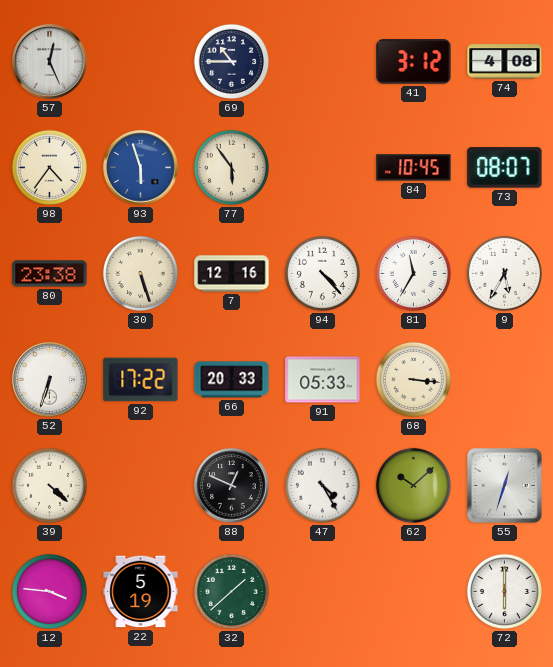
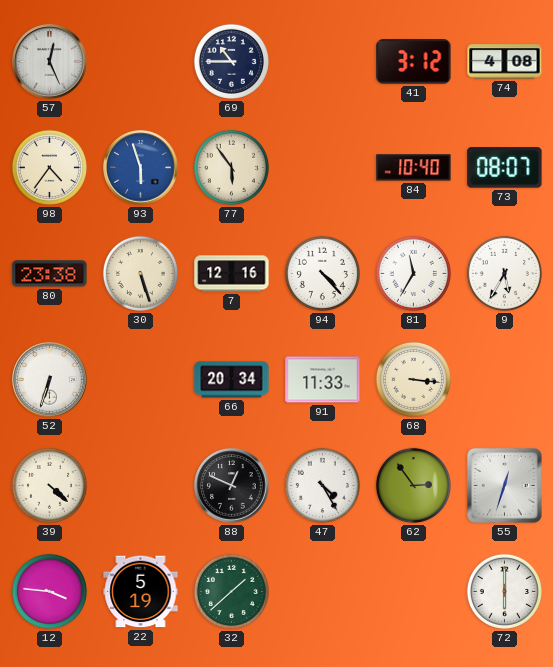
84: 10:45 -> 10:40 (414, 168)
92: 17:22 -> none (141, 380)
66: 20:33 -> 20:34 (232, 380)
91: 05:33 -> 11:33 (323, 380)
62: 10:08 -> 2:54 (413, 485)
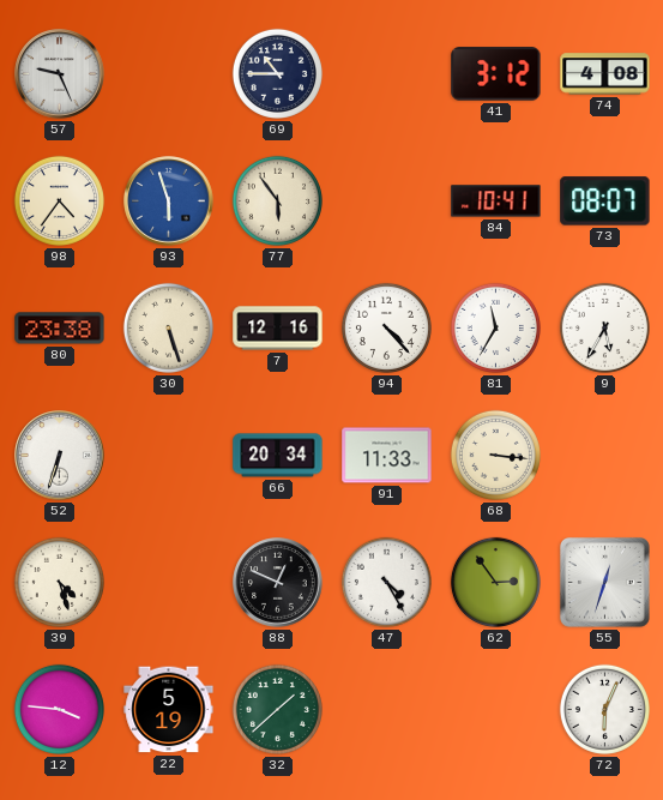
57: 12:26 -> 9:26 (60, 74)
84: 10:40 -> 10:41 (496, 201)
39: 4:22 -> 4:27 (59, 582)
72: 6:00 -> 6:04 (604, 709)
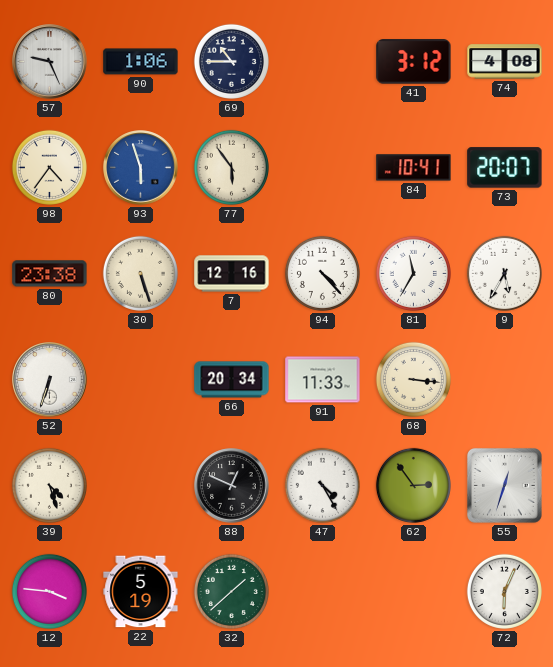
90: none -> 1:06 (141, 62)
73: 08:07 -> 20:07 (505, 168)
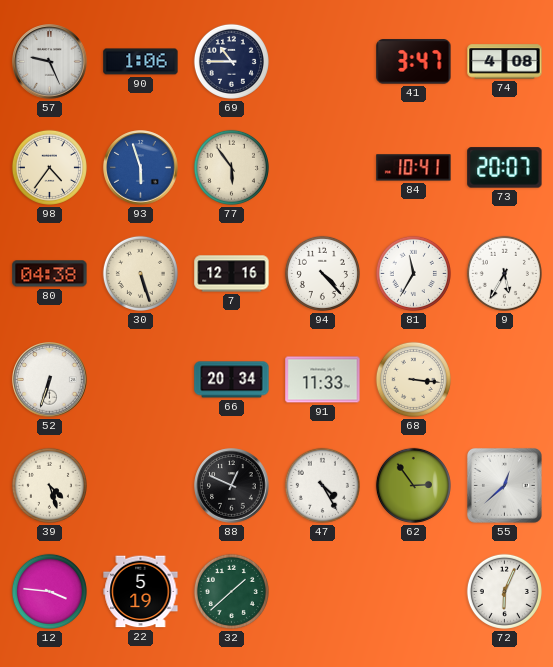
41: 3:12 -> 3:47 (414, 62)
80: 23:38 -> 04:38 (50, 274)
55: 12:33 -> 12:38 (504, 485)
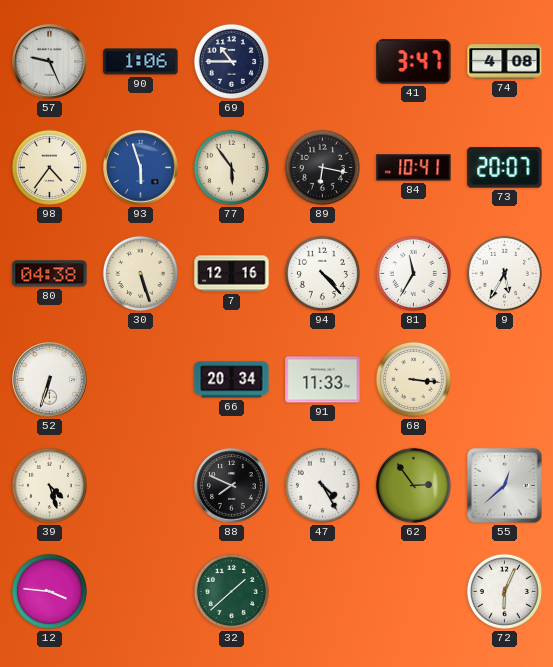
89: none -> 6:17 (322, 167)
88: 12:49 -> 7:49 (232, 486)
22: 5:19 -> none (141, 592)
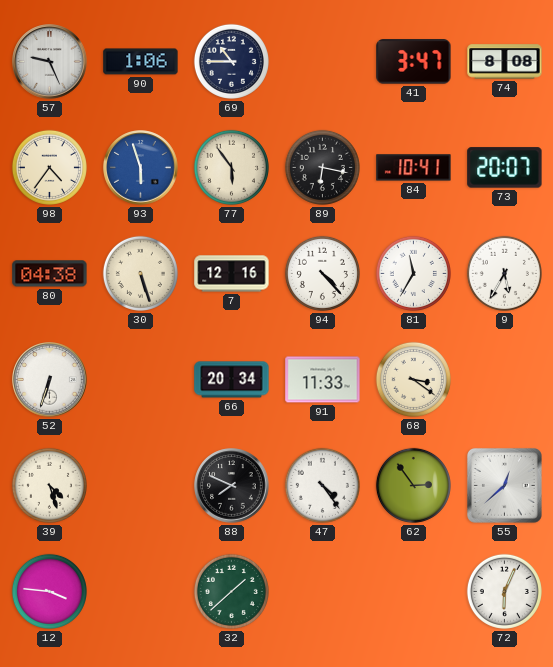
74: 4:08 -> 8:08 (505, 62)
68: 3:16 -> 3:21 (413, 379)
47: 4:25 -> 4:24 (322, 485)
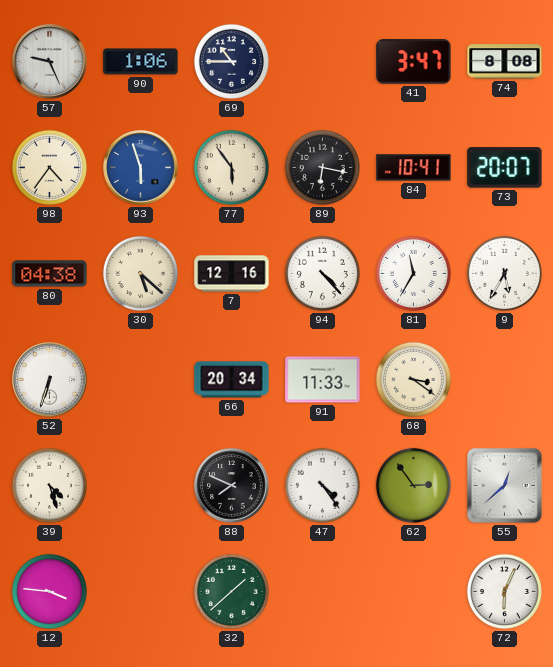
30: 5:27 -> 5:22 (140, 273)
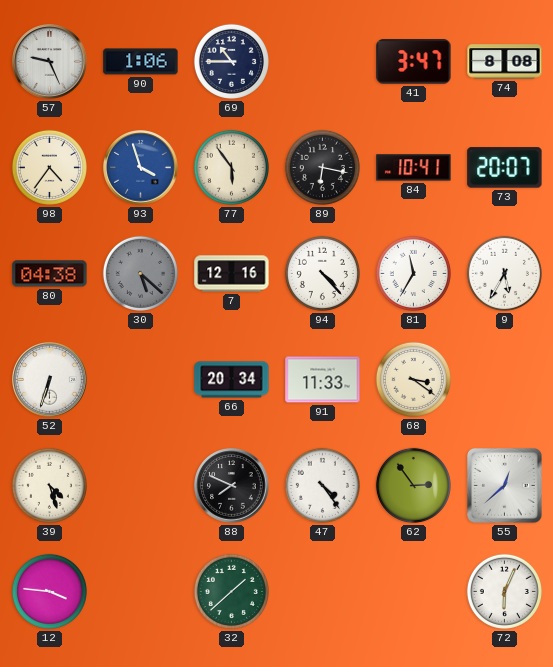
93: 5:57 -> 3:57 (141, 168)
30 dial: cream -> grey (140, 273)
